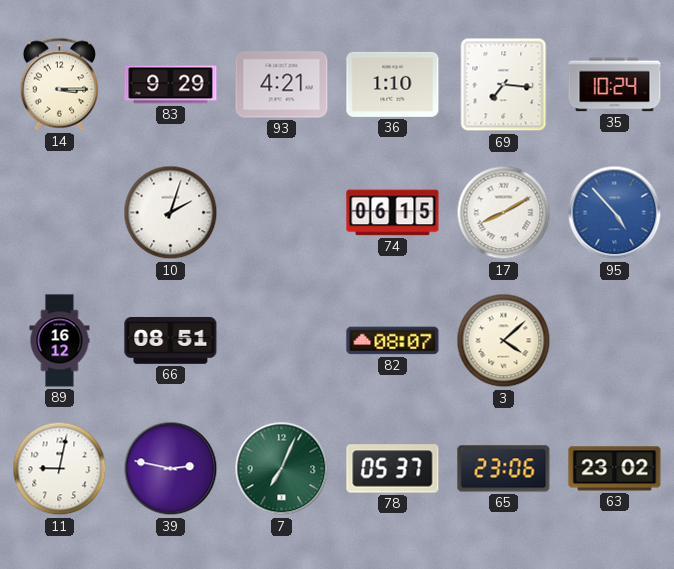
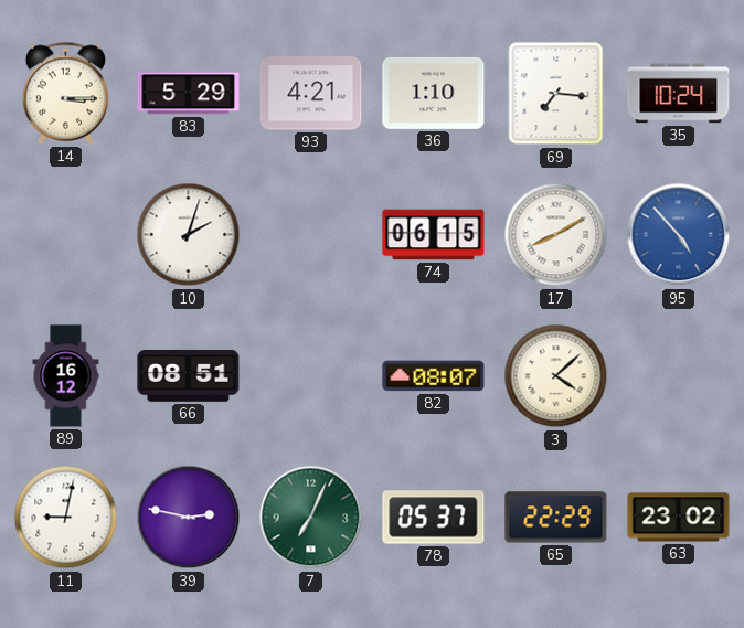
83: 9:29 -> 5:29 (189, 94)
65: 23:06 -> 22:29 (556, 518)
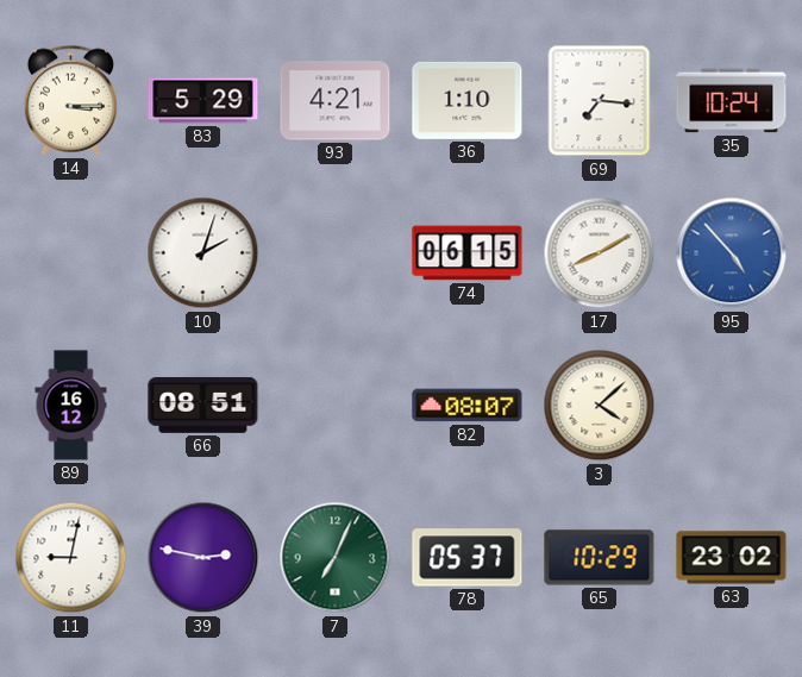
65: 22:29 -> 10:29 (600, 558)
